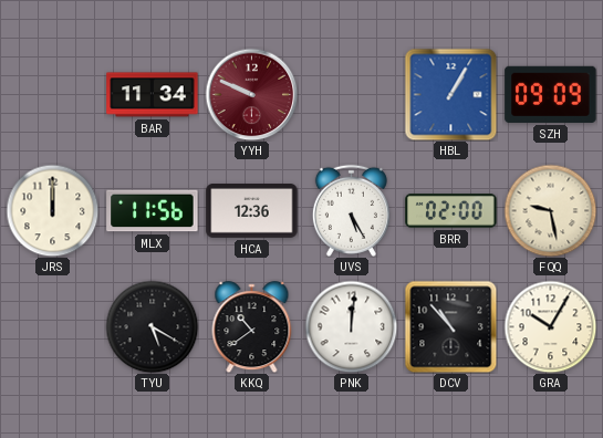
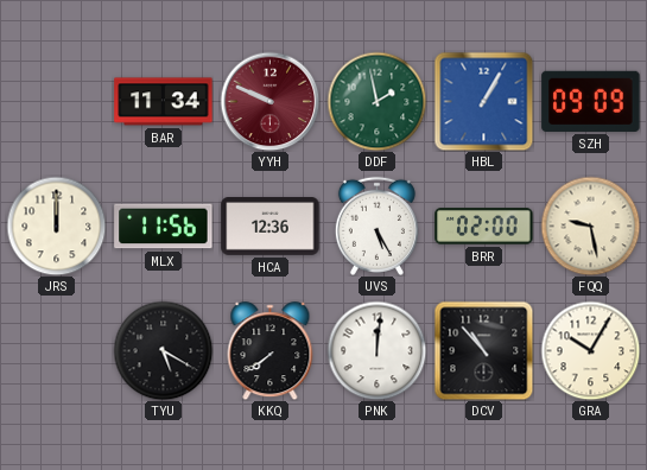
DDF: none -> 1:58 (376, 101)
KKQ: 10:39 -> 7:39 (271, 351)
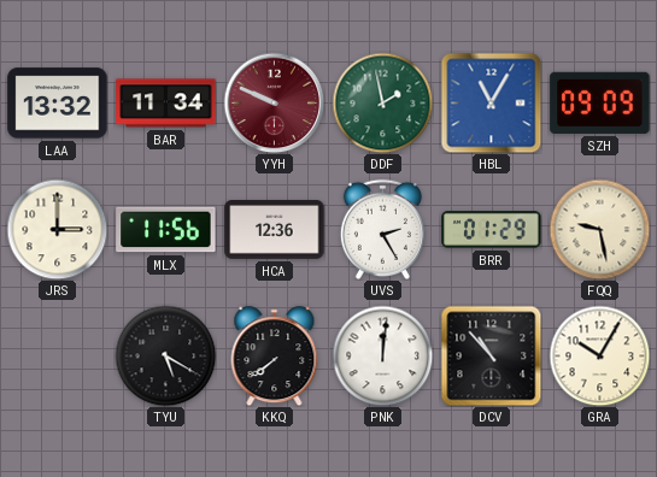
LAA: none -> 13:32 (58, 104)
HBL: 1:05 -> 11:05 (491, 102)
JRS: 12:00 -> 3:00 (57, 229)
UVS: 5:25 -> 2:25 (382, 229)
BRR: 02:00 -> 01:29 (492, 230)
